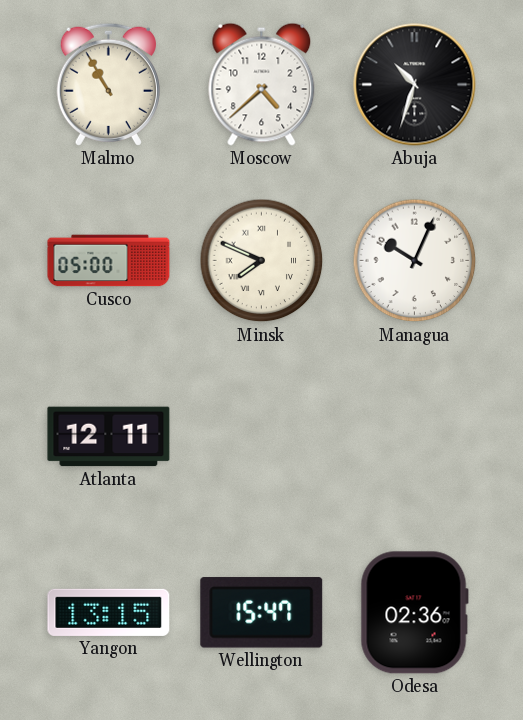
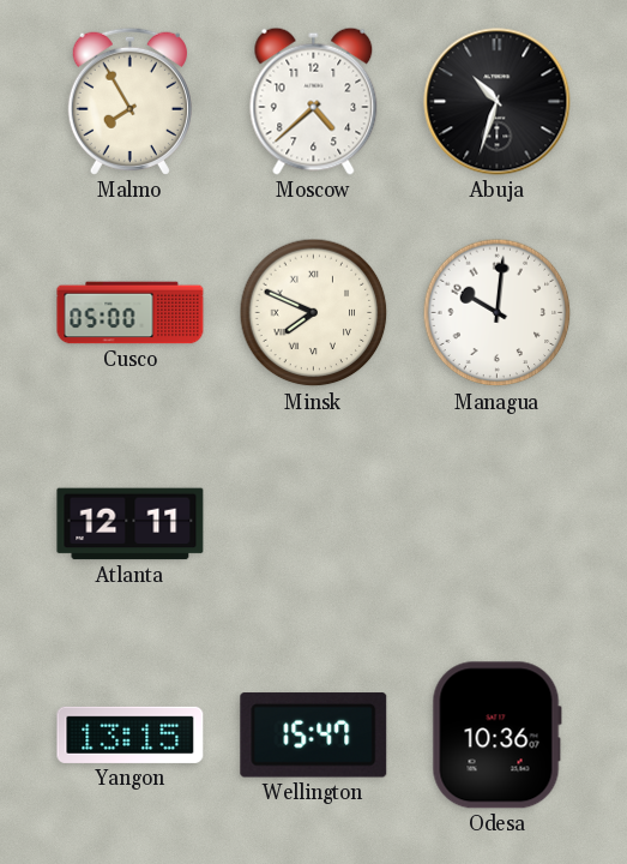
Malmo: 10:55 -> 7:55 (129, 101)
Managua: 10:04 -> 10:01 (498, 313)
Odesa: 02:36 -> 10:36 (496, 736)
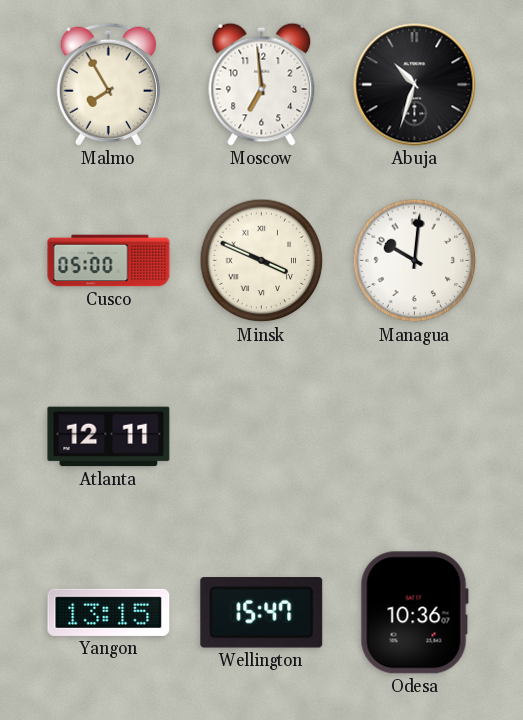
Moscow: 4:38 -> 6:59 (262, 84)
Minsk: 7:49 -> 3:49 (262, 261)
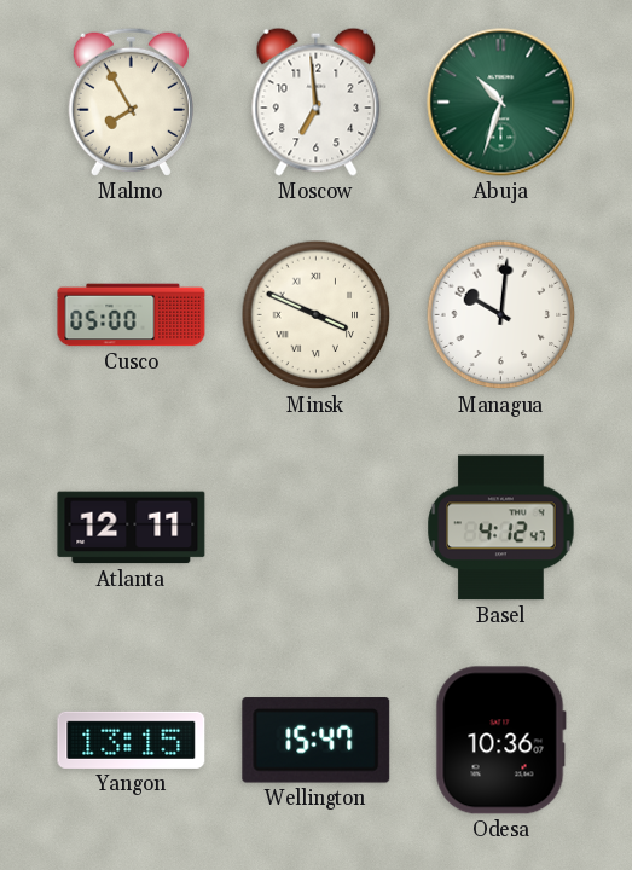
Abuja dial: black -> green (501, 103)
Basel: none -> 4:12 (501, 528)
